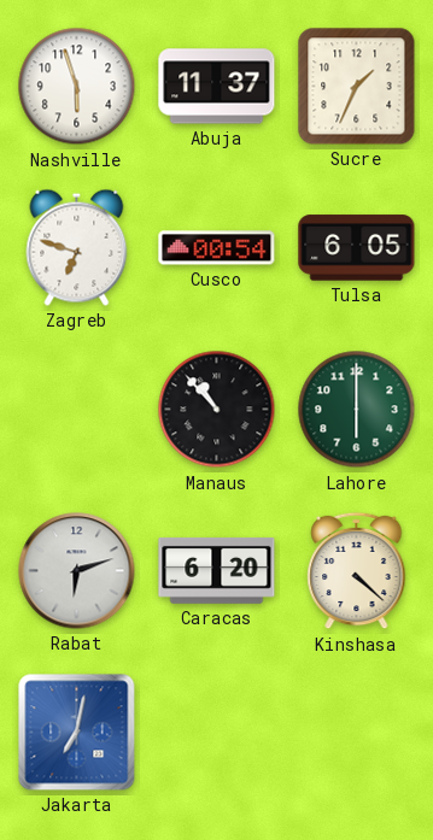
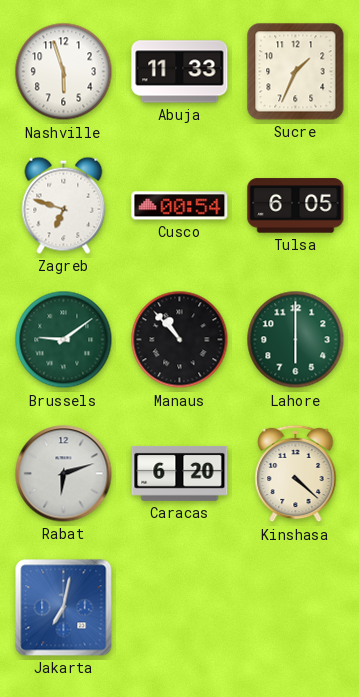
Abuja: 11:37 -> 11:33 (180, 72)
Brussels: none -> 9:09 (64, 340)
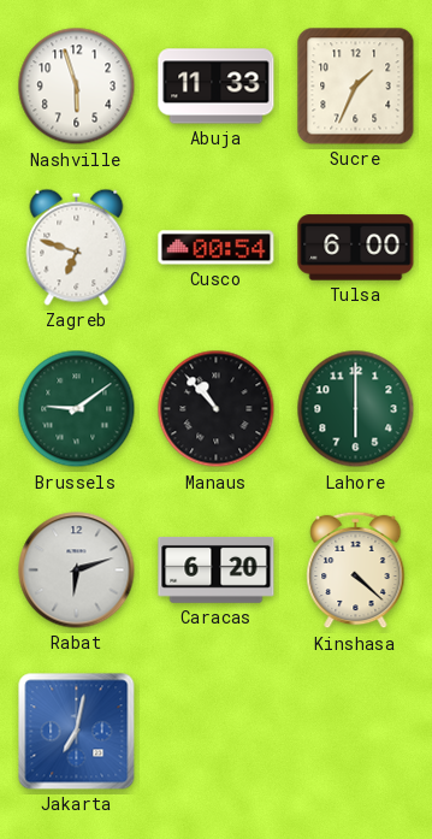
Tulsa: 6:05 -> 6:00 (356, 248)
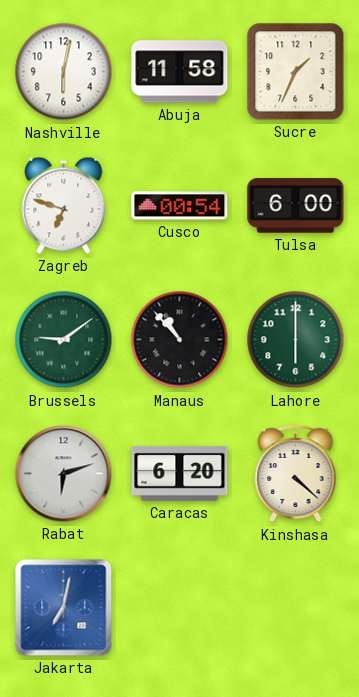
Nashville: 5:57 -> 6:02 (64, 72)
Abuja: 11:33 -> 11:58 (180, 72)
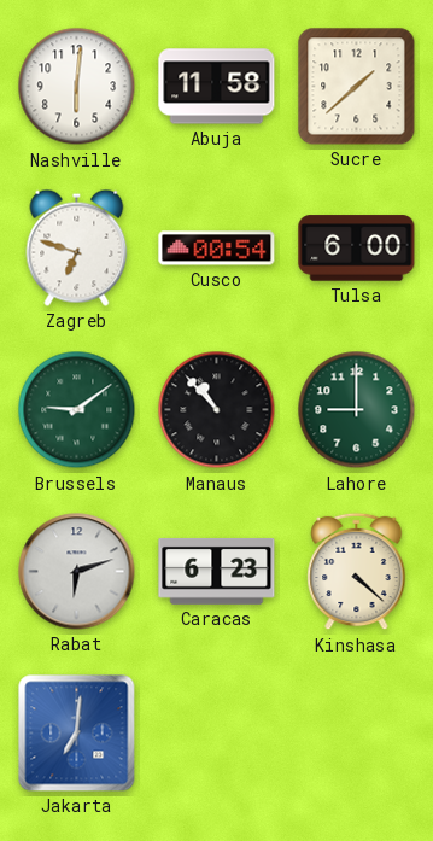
Nashville: 6:02 -> 6:01 (77, 87)
Sucre: 1:34 -> 1:38 (357, 87)
Lahore: 6:00 -> 9:00 (357, 410)
Caracas: 6:20 -> 6:23 (217, 571)
Jakarta: 7:02 -> 7:01 (77, 734)
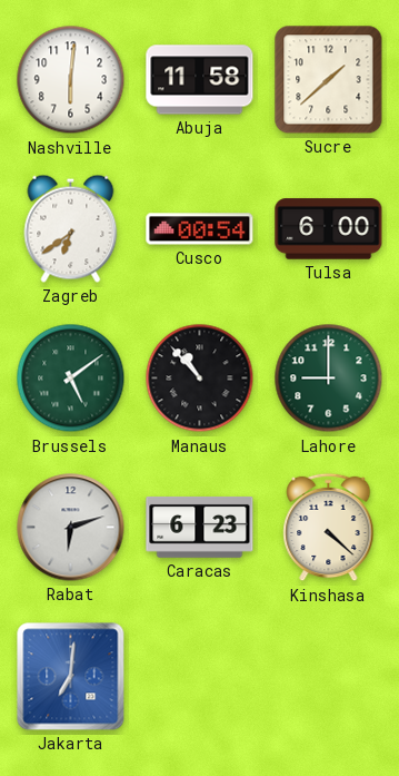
Zagreb: 6:48 -> 6:39 (71, 228)
Brussels: 9:09 -> 5:09 (71, 379)
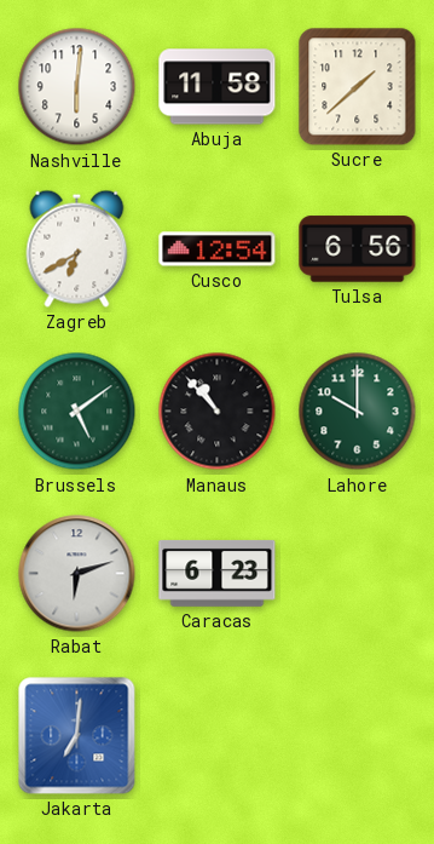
Zagreb: 6:39 -> 6:40 (77, 248)
Cusco: 00:54 -> 12:54 (218, 249)
Tulsa: 6:00 -> 6:56 (358, 249)
Lahore: 9:00 -> 10:00 (358, 412)
Kinshasa: 4:22 -> none (329, 528)
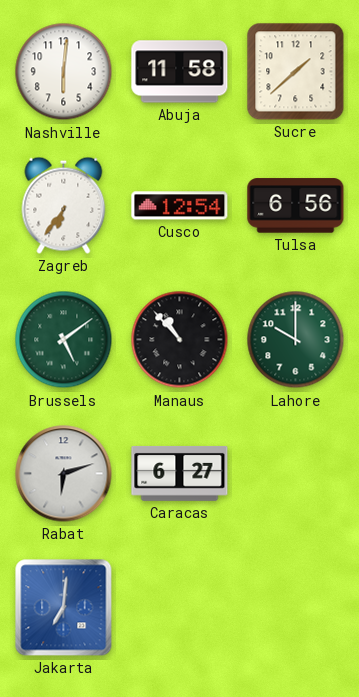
Zagreb: 6:40 -> 6:36 (64, 205)
Caracas: 6:23 -> 6:27 (180, 473)
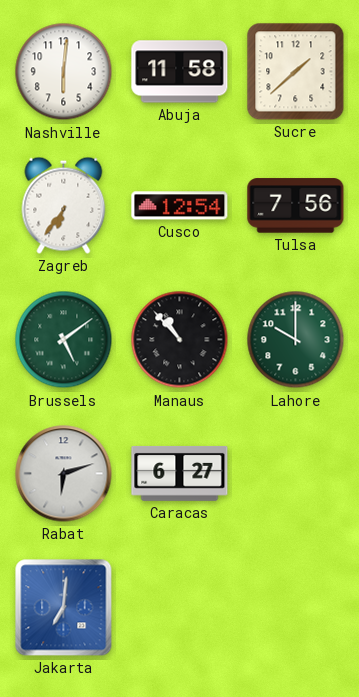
Tulsa: 6:56 -> 7:56 (296, 206)
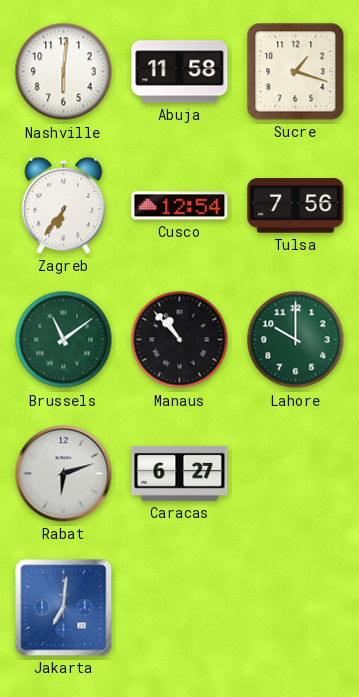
Sucre: 1:38 -> 1:18 (296, 72)
Brussels: 5:09 -> 11:09 (64, 340)
